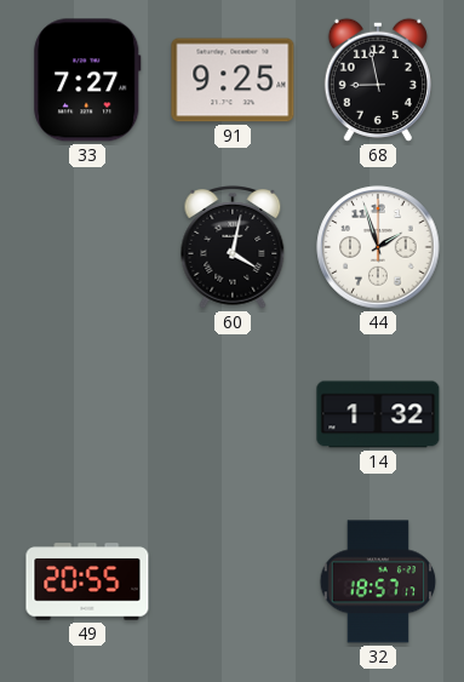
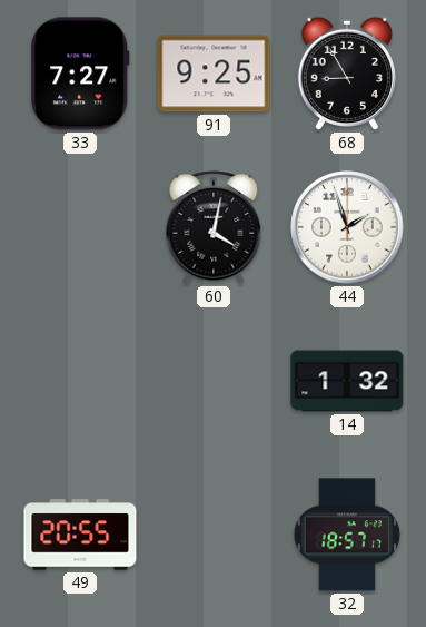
68: 8:58 -> 8:55 (347, 74)
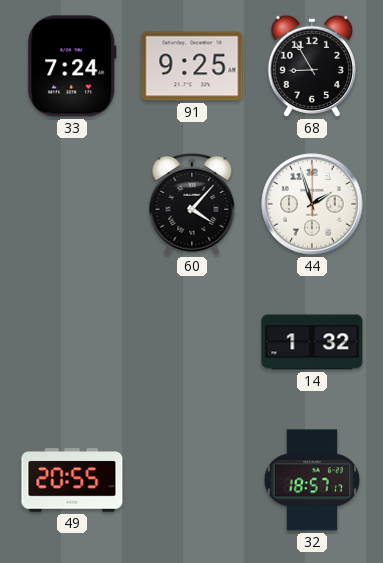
33: 7:27 -> 7:24 (72, 66)
60: 4:02 -> 4:07 (192, 205)
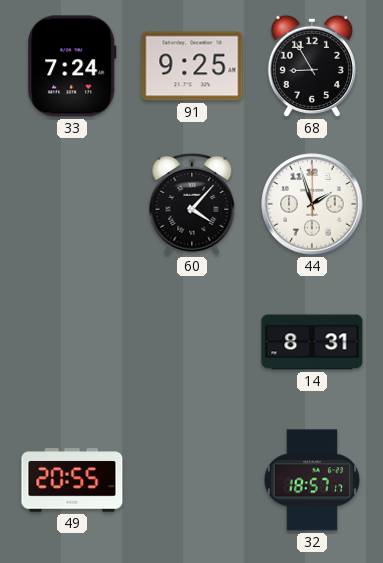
14: 1:32 -> 8:31 (312, 342)
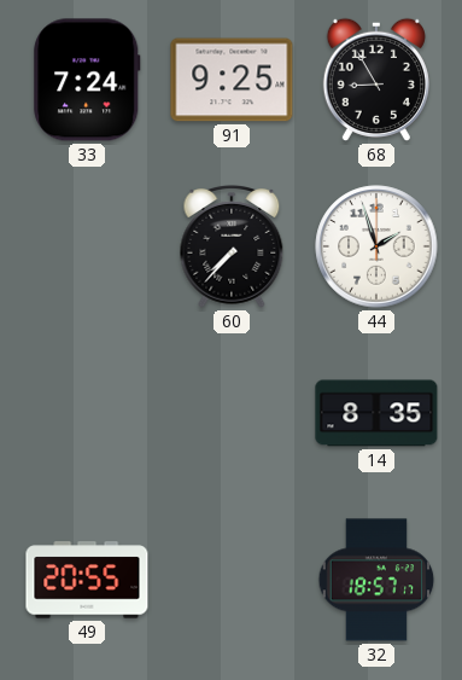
60: 4:07 -> 7:37 (232, 248)
14: 8:31 -> 8:35 (376, 413)
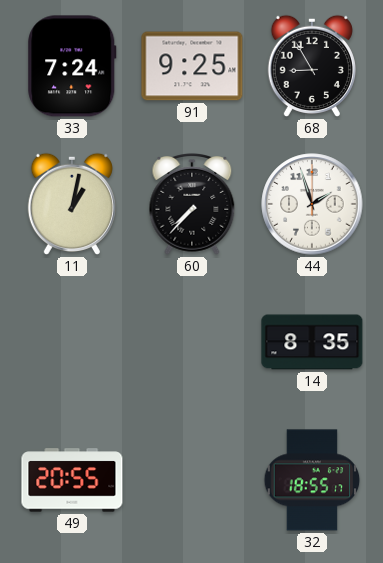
11: none -> 1:02 (72, 204)
32: 18:57 -> 18:55 (312, 480)
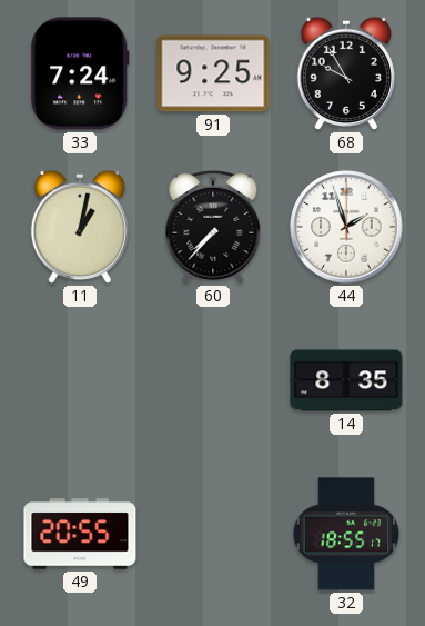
68: 8:55 -> 9:55 (346, 73)
